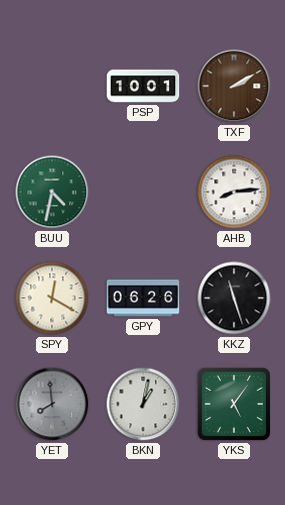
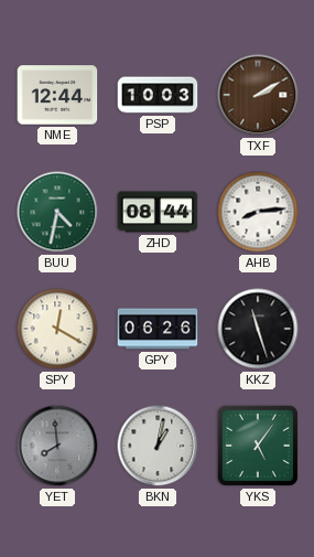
NME: none -> 12:44 (57, 95)
PSP: 10:01 -> 10:03 (158, 95)
ZHD: none -> 08:44 (158, 212)
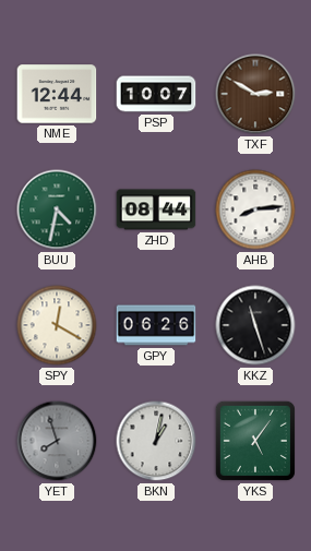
PSP: 10:03 -> 10:07 (156, 94)
TXF: 2:10 -> 2:50 (255, 94)
YET: 7:59 -> 7:57 (57, 441)
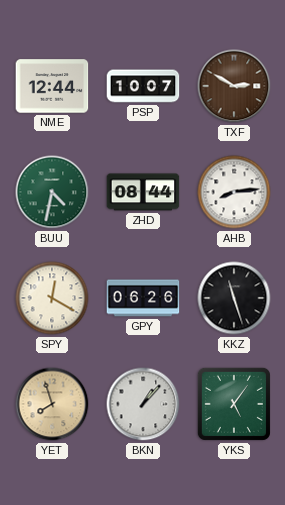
YET dial: grey -> champagne (52, 404)
BKN: 1:02 -> 1:07 (143, 404)
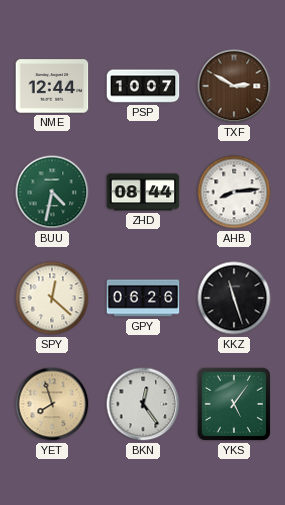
SPY: 12:20 -> 12:22 (52, 298)
BKN: 1:07 -> 12:24 (143, 404)
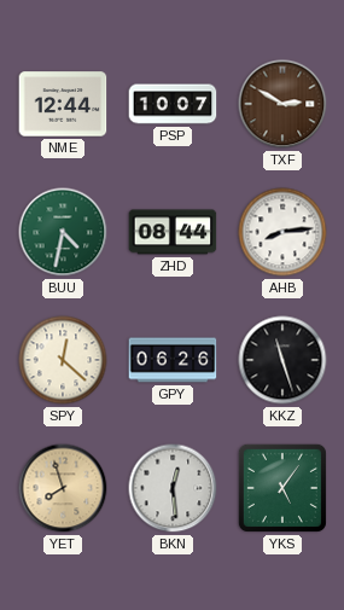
BKN: 12:24 -> 12:29 (173, 488)
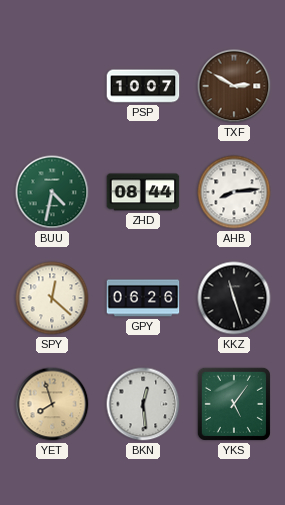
NME: 12:44 -> none (63, 104)
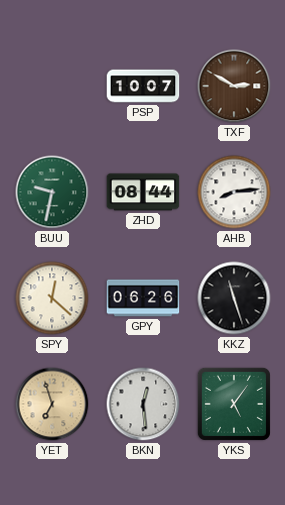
BUU: 4:32 -> 9:32 (52, 192)
YET: 7:57 -> 6:57 (52, 404)
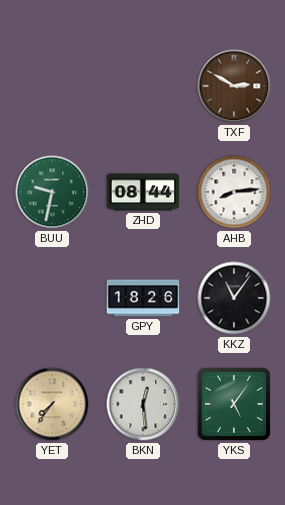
PSP: 10:07 -> none (143, 86)
SPY: 12:22 -> none (52, 298)
GPY: 06:26 -> 18:26 (143, 298)
KKZ: 11:27 -> 11:06 (234, 298)
YET: 6:57 -> 7:36 (52, 404)
